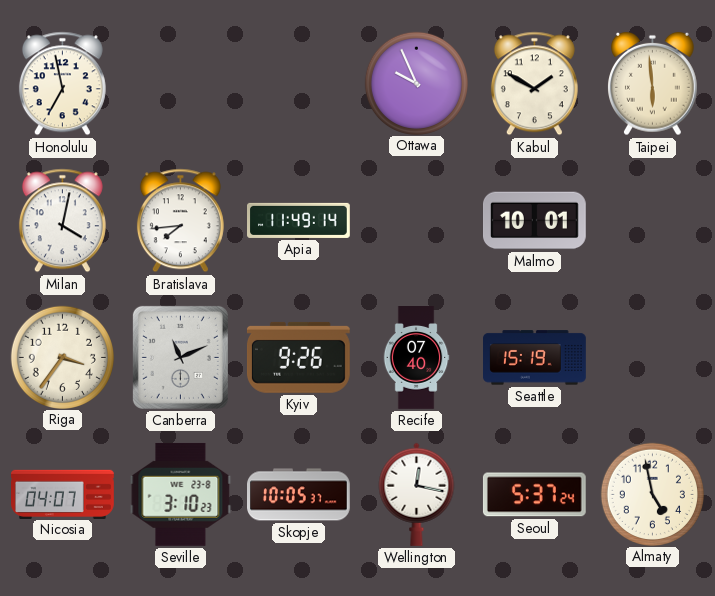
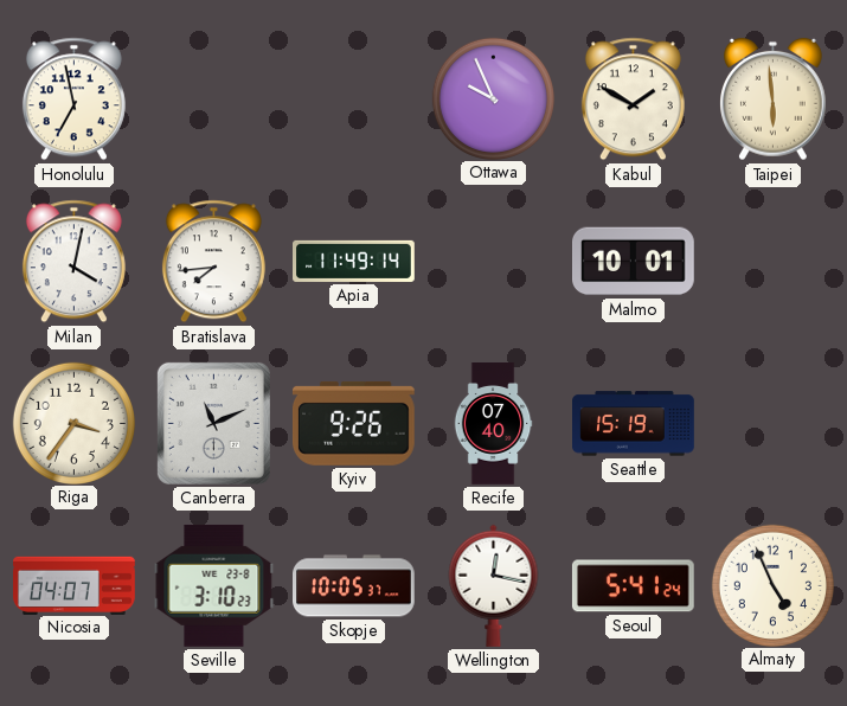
Seoul: 5:37 -> 5:41 (633, 586)
Almaty: 4:58 -> 4:56 (772, 585)
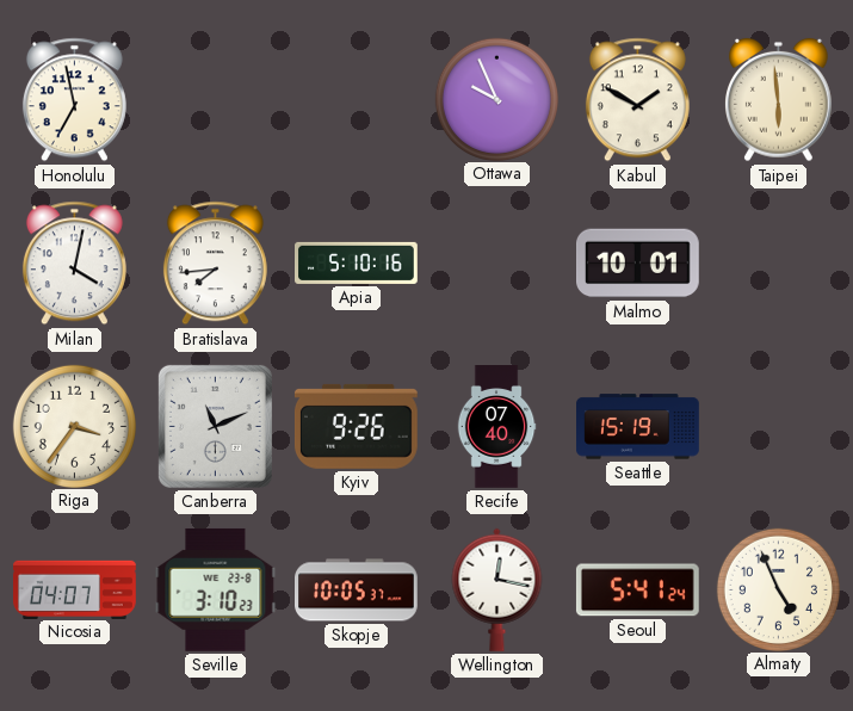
Apia: 11:49 -> 5:10 (357, 262)
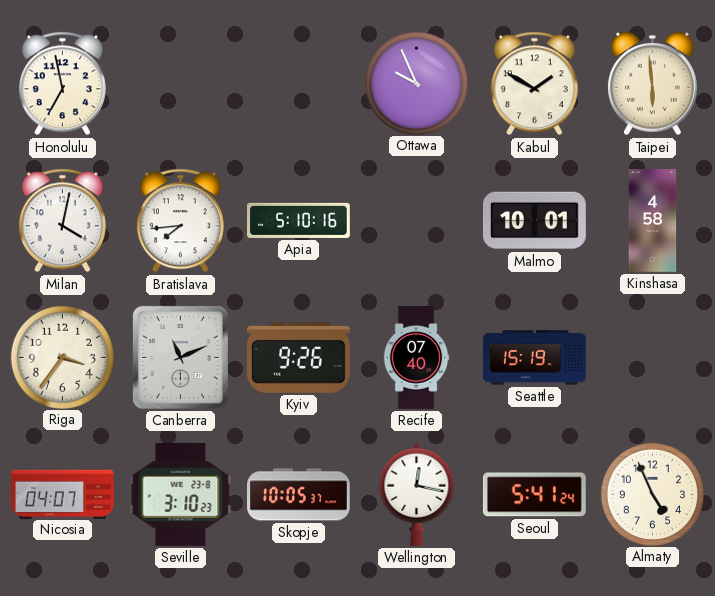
Kinshasa: none -> 4:58 (653, 221)
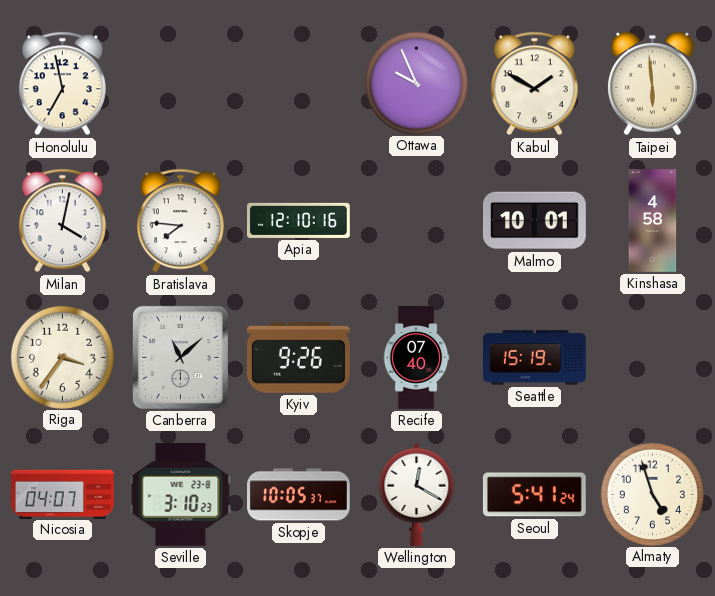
Bratislava: 7:44 -> 7:46 (180, 221)
Apia: 5:10 -> 12:10 (299, 220)
Canberra: 11:11 -> 11:08 (180, 357)
Wellington: 12:17 -> 12:20 (417, 494)
Almaty: 4:56 -> 4:57 (652, 494)
